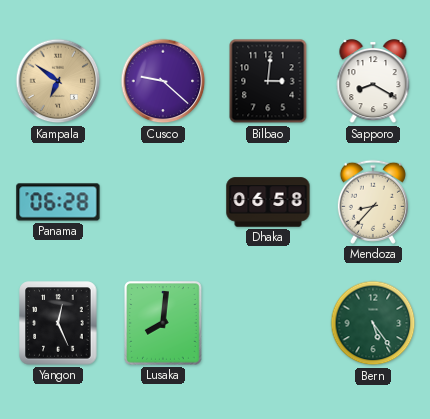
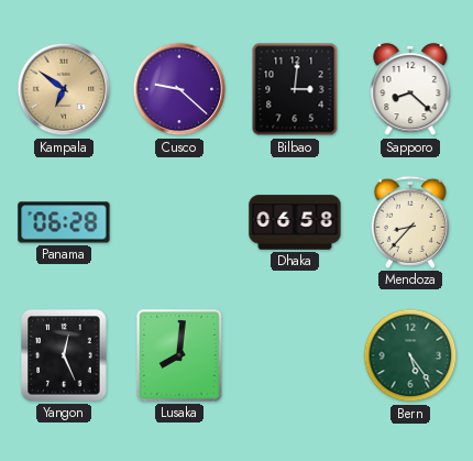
Sapporo: 8:20 -> 8:22 (410, 90)
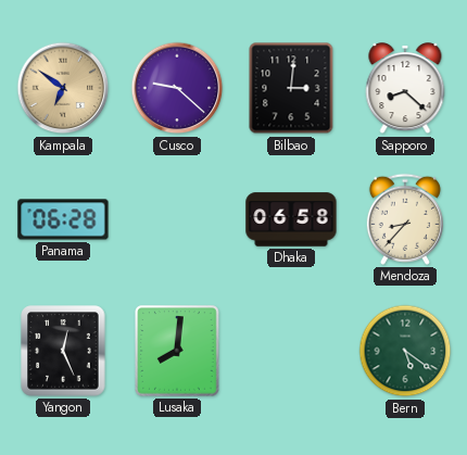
Bern: 5:24 -> 5:21 (405, 351)
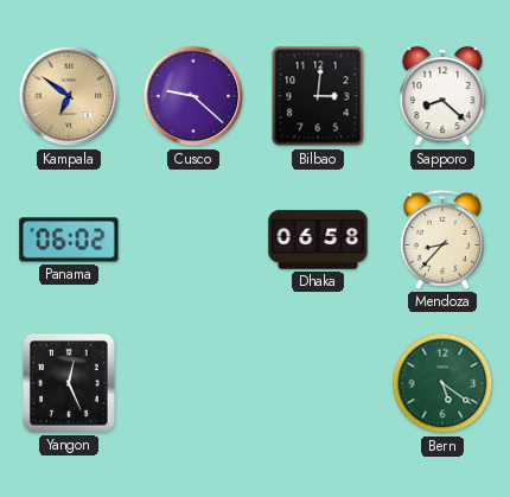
Panama: 06:28 -> 06:02 (69, 240)
Lusaka: 8:01 -> none (177, 351)
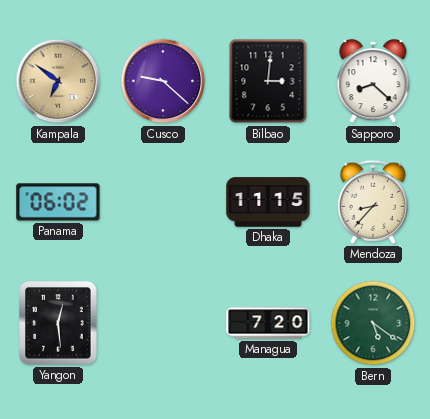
Dhaka: 06:58 -> 11:15 (268, 202)
Yangon: 12:26 -> 12:29 (58, 323)
Managua: none -> 7:20 (268, 323)
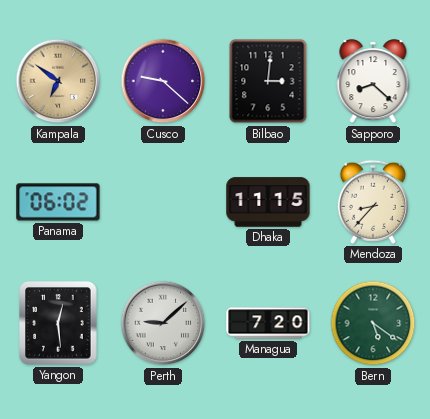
Perth: none -> 9:08 (163, 323)
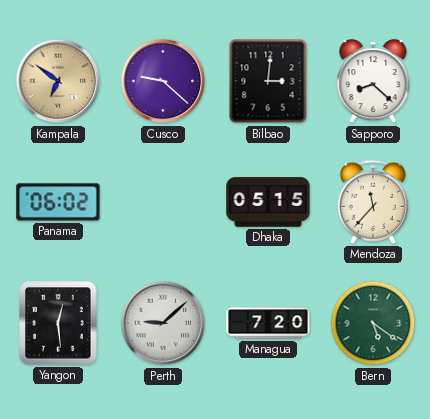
Dhaka: 11:15 -> 05:15 (268, 202)
Mendoza: 8:37 -> 11:37 (373, 202)
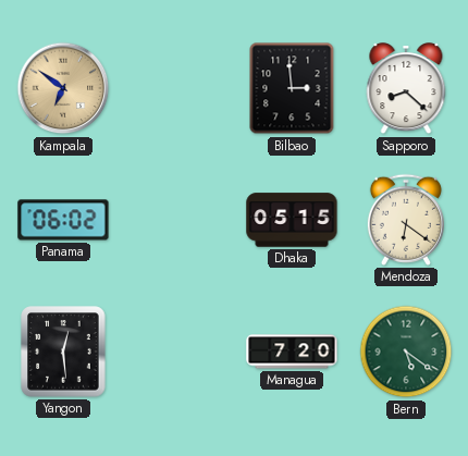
Cusco: 9:22 -> none (163, 81)
Bilbao: 3:01 -> 2:59 (292, 88)
Mendoza: 11:37 -> 6:21 (406, 220)
Perth: 9:08 -> none (163, 323)
